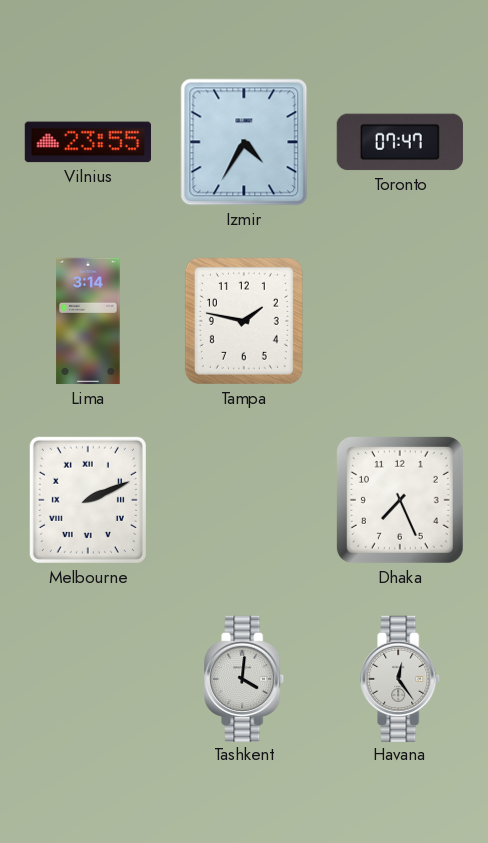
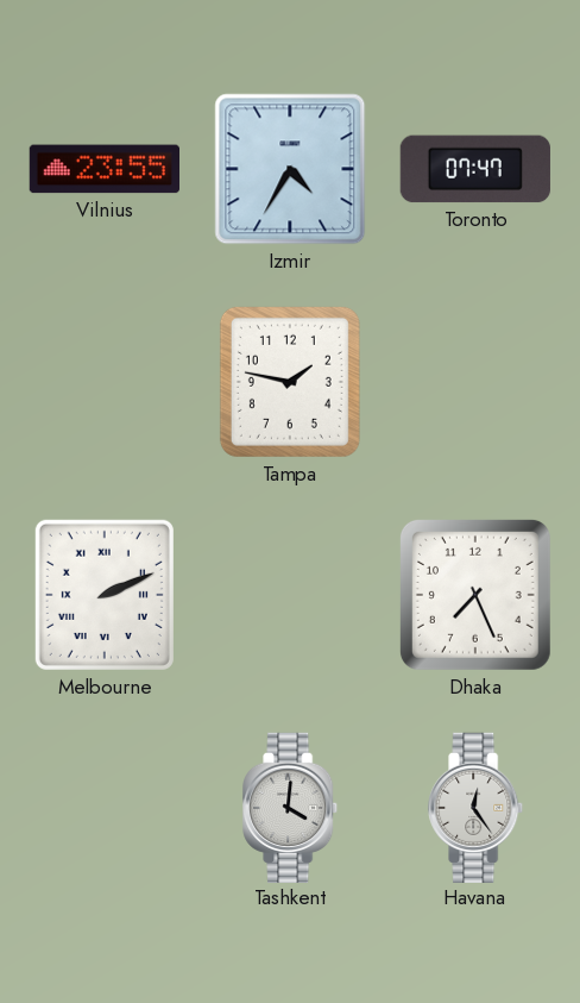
Lima: 3:14 -> none (88, 321)
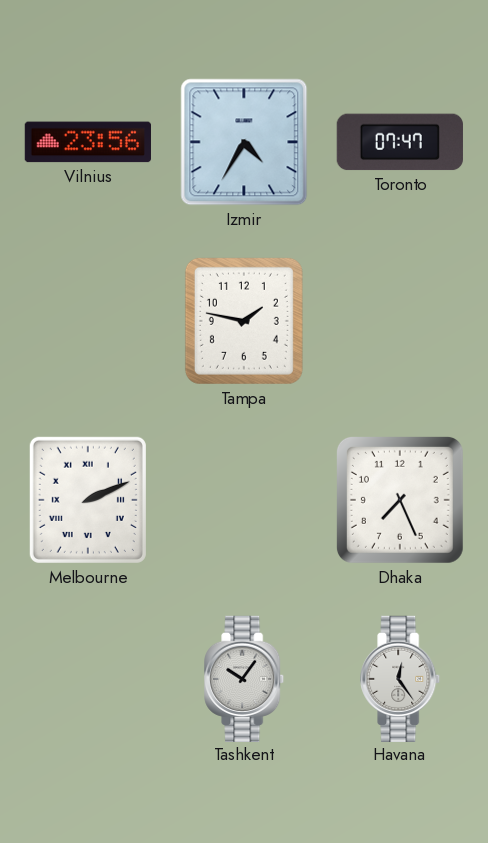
Vilnius: 23:55 -> 23:56 (87, 142)
Tashkent: 4:01 -> 10:06 (245, 678)
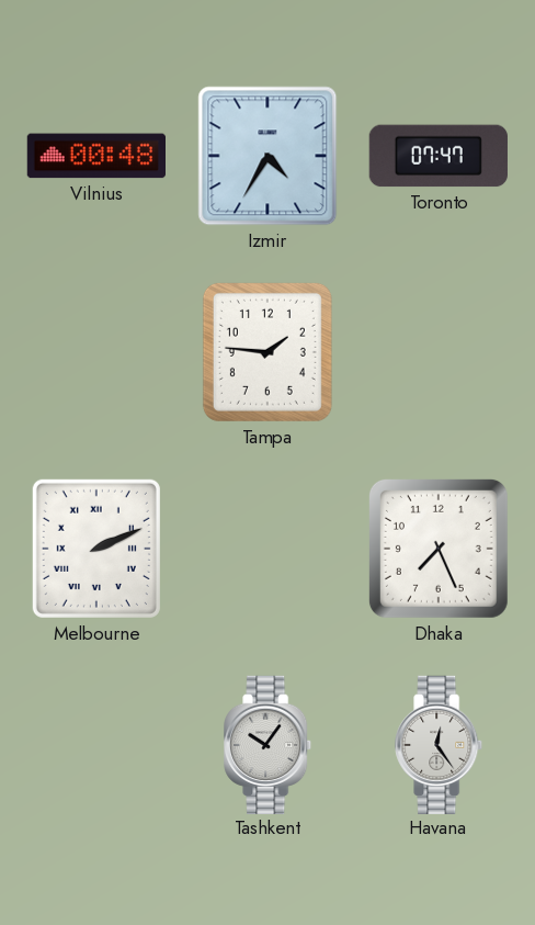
Vilnius: 23:56 -> 00:48 (95, 156)
Tampa: 1:47 -> 1:46 (267, 352)
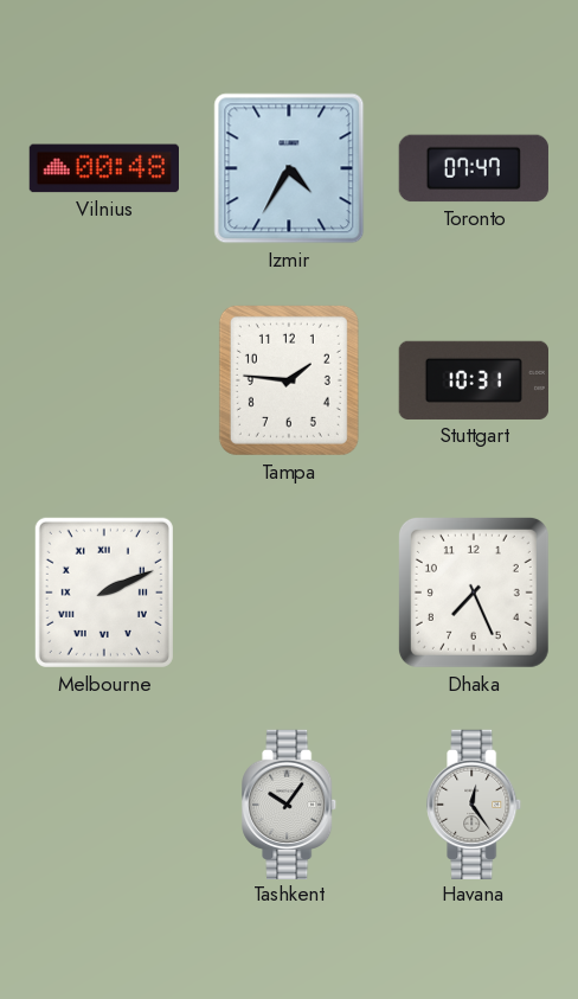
Stuttgart: none -> 10:31 (473, 380)
